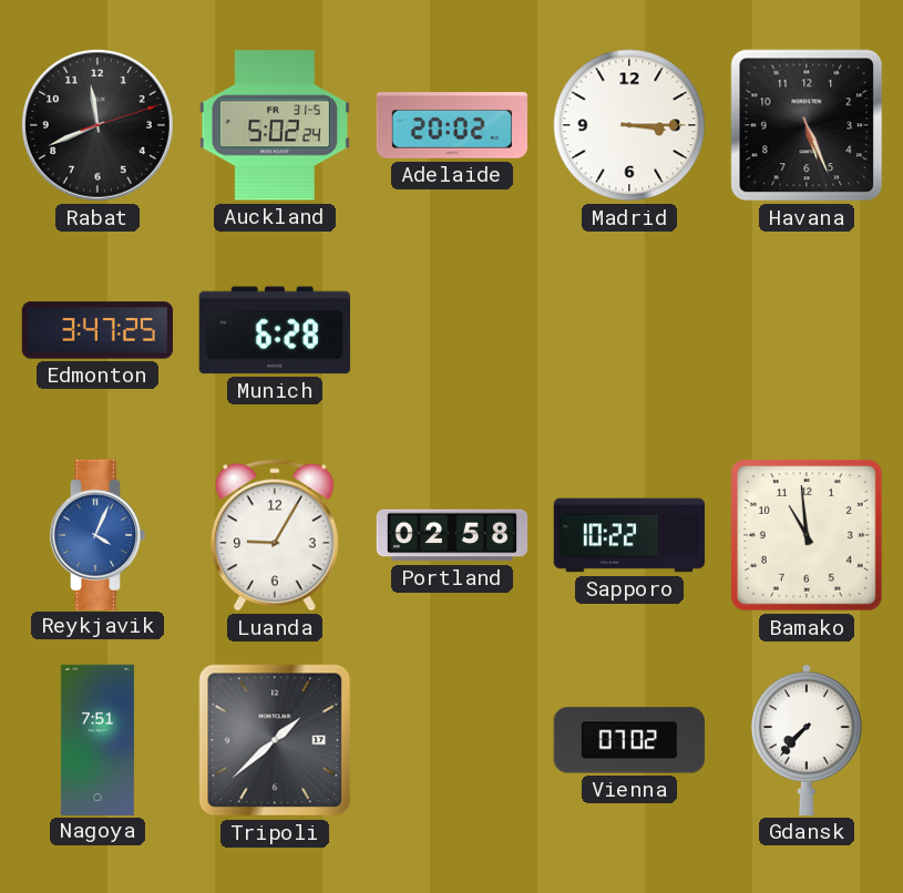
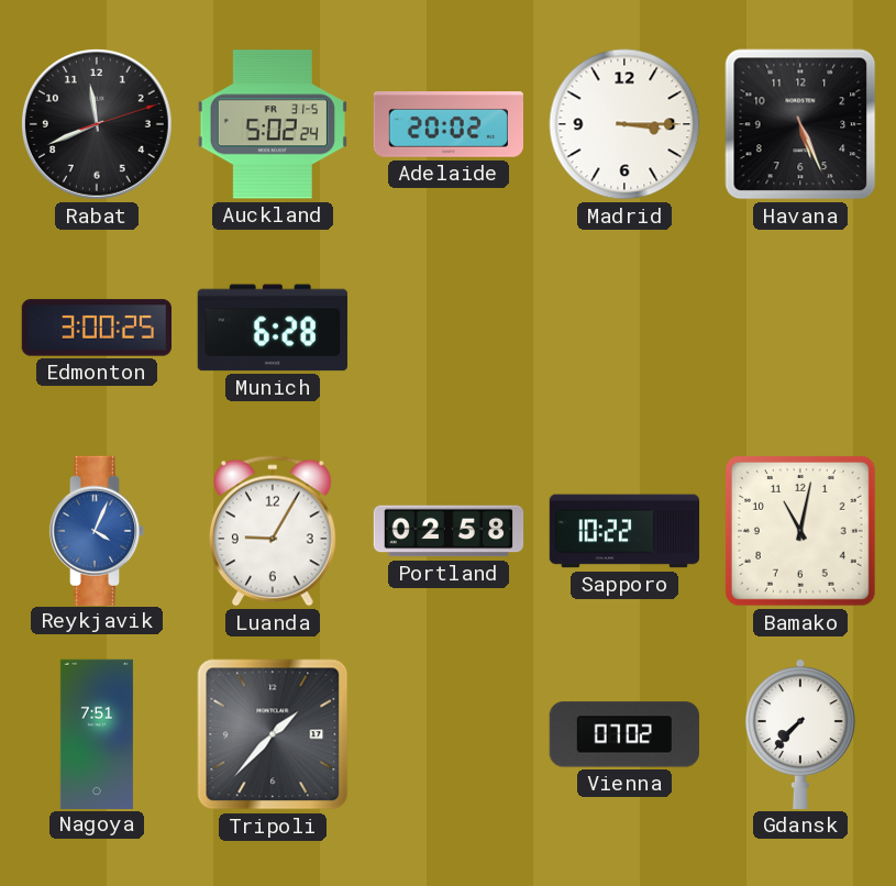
Edmonton: 3:47 -> 3:00 (96, 328)
Bamako: 10:59 -> 11:02 (800, 531)
Tripoli: 1:38 -> 1:37 (273, 734)
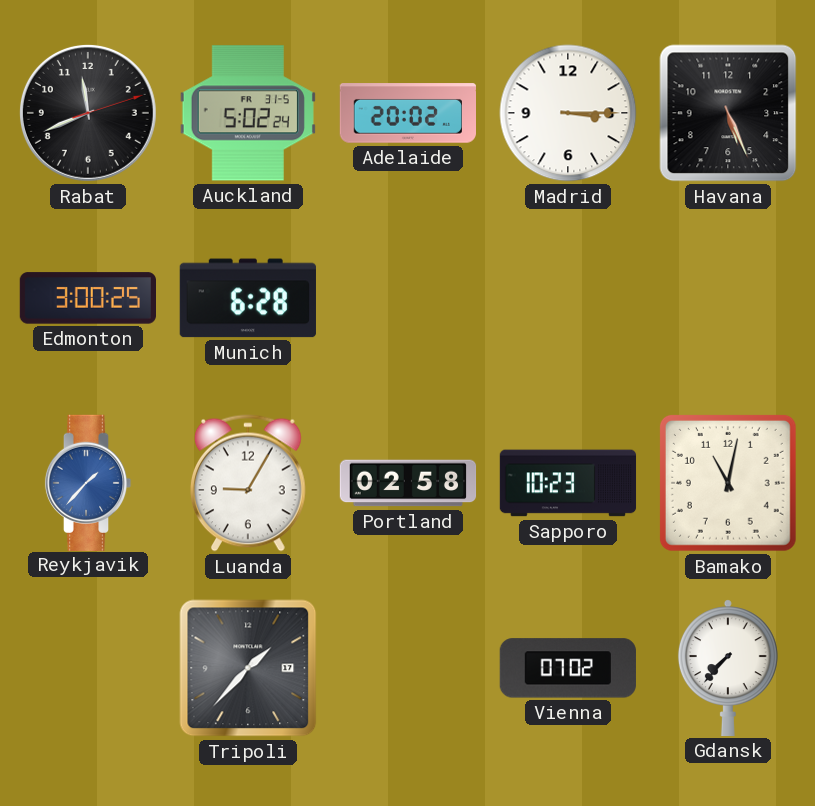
Reykjavik: 4:04 -> 1:37 (88, 482)
Sapporo: 10:22 -> 10:23 (568, 483)
Nagoya: 7:51 -> none (97, 733)
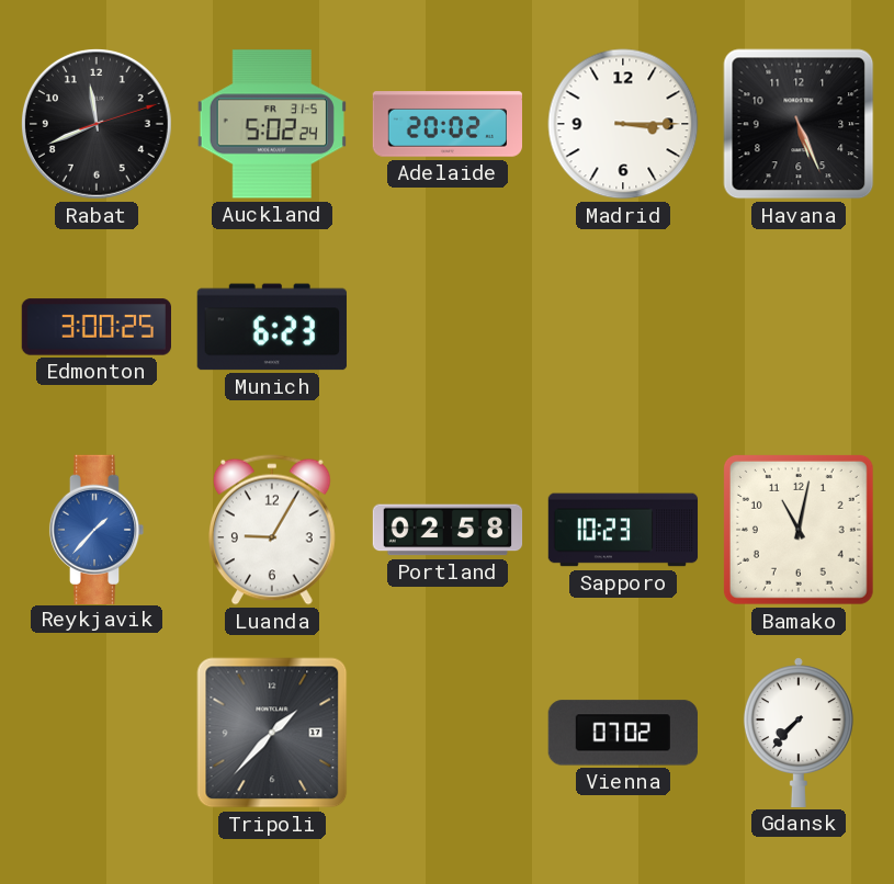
Munich: 6:28 -> 6:23 (272, 327)
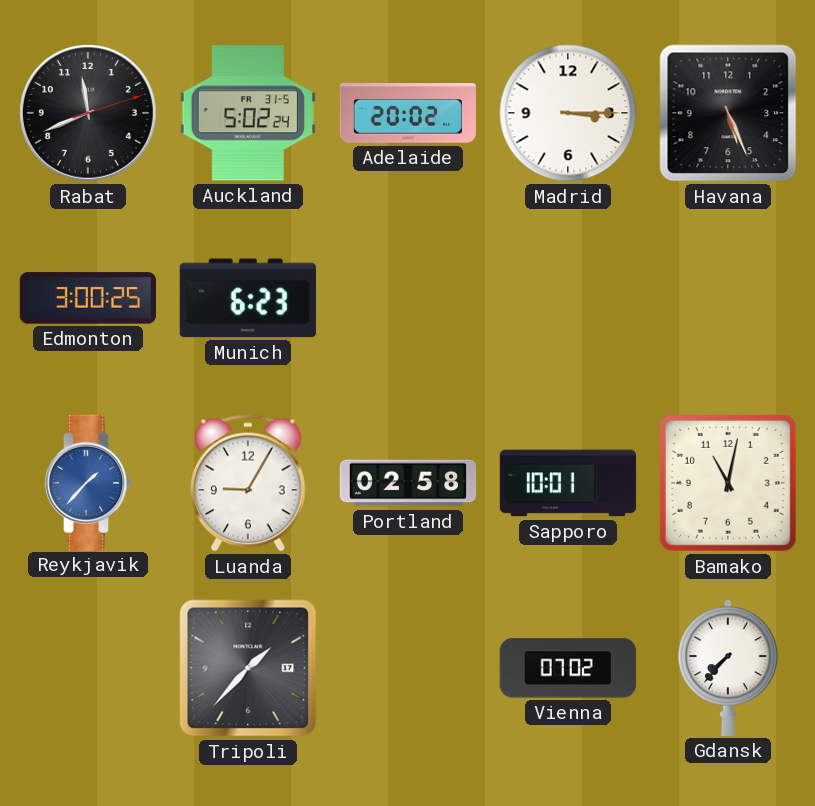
Sapporo: 10:23 -> 10:01 (568, 483)
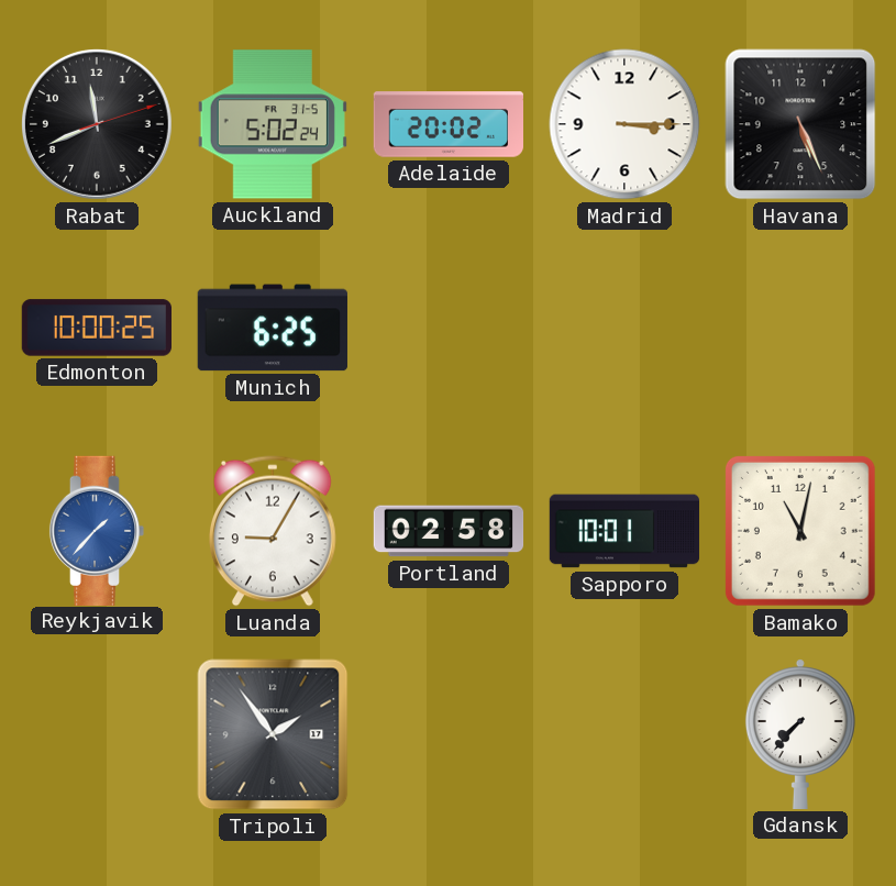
Edmonton: 3:00 -> 10:00 (96, 328)
Munich: 6:23 -> 6:25 (273, 328)
Tripoli: 1:37 -> 1:54 (273, 734)
Vienna: 07:02 -> none (568, 668)
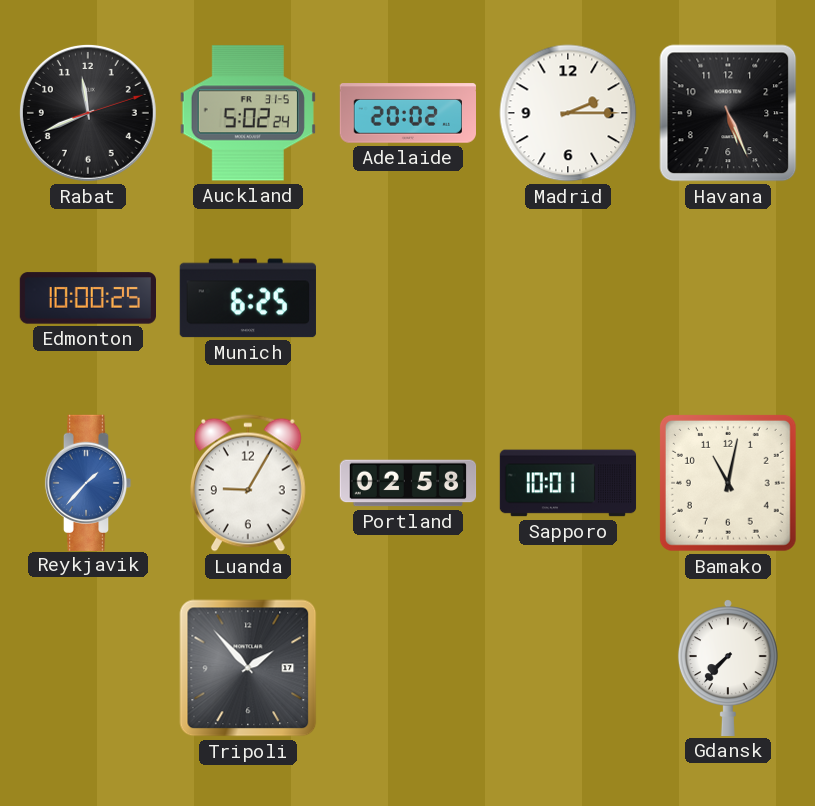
Madrid: 3:15 -> 2:15 (568, 113)
Tripoli: 1:54 -> 1:53 (248, 668)
